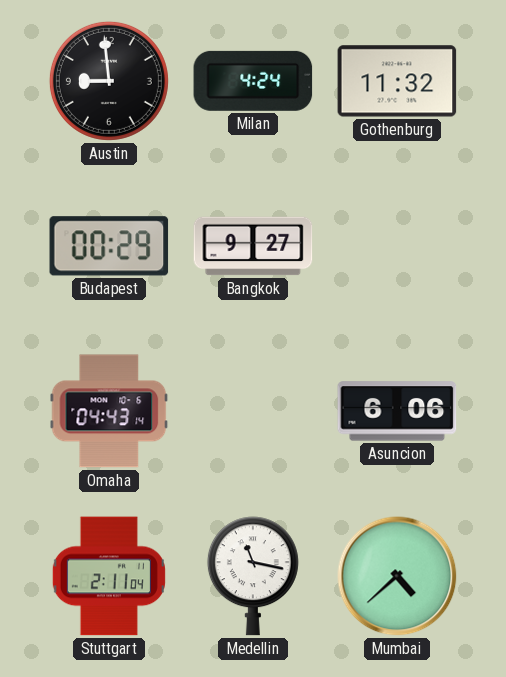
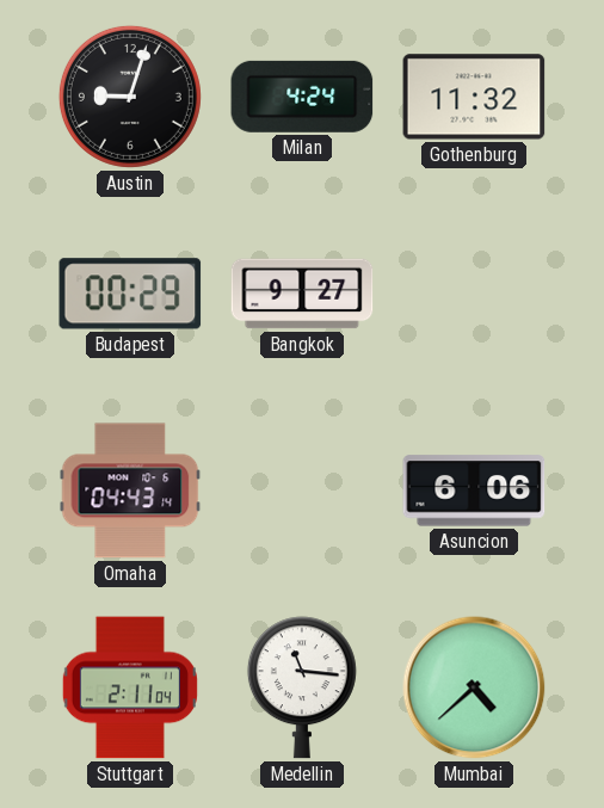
Austin: 8:59 -> 9:03 (130, 97)
Medellin: 11:17 -> 11:16 (302, 687)
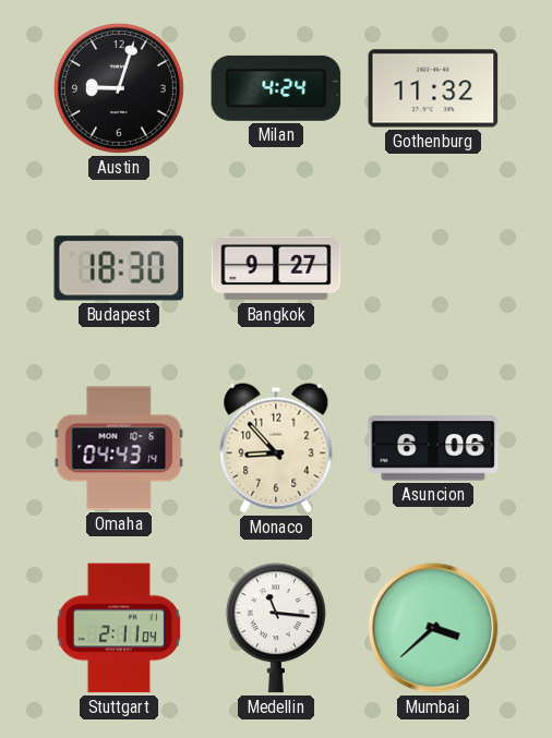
Budapest: 00:29 -> 18:30 (119, 268)
Monaco: none -> 8:53 (276, 448)
Mumbai: 4:38 -> 3:38 (433, 628)
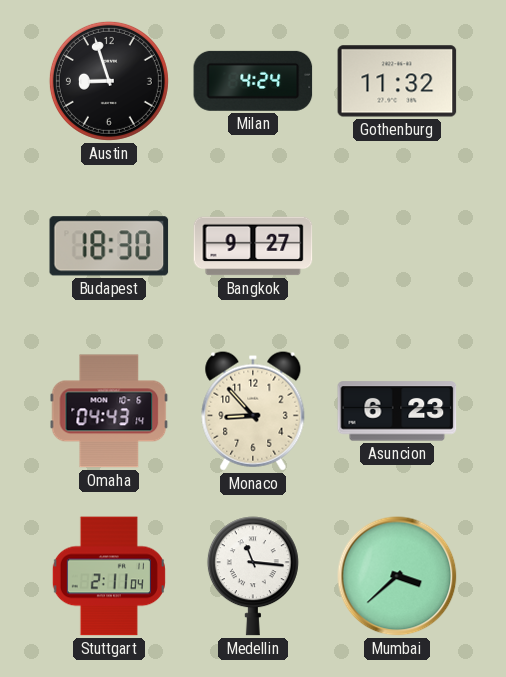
Austin: 9:03 -> 8:57 (109, 81)
Asuncion: 6:06 -> 6:23 (397, 411)
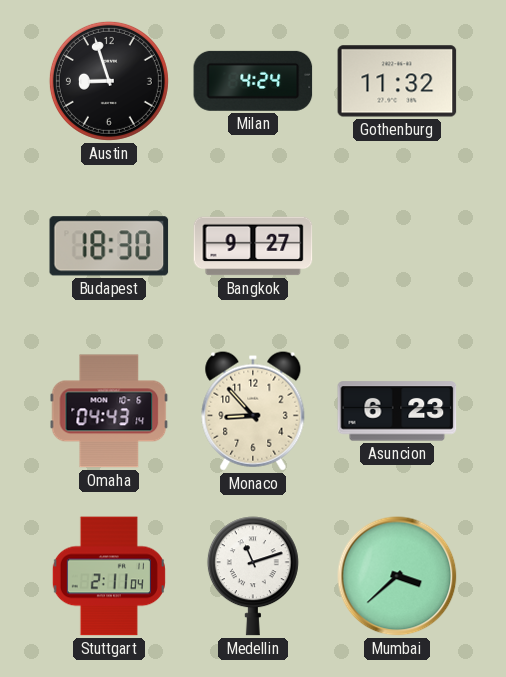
Medellin: 11:16 -> 11:12 (253, 576)
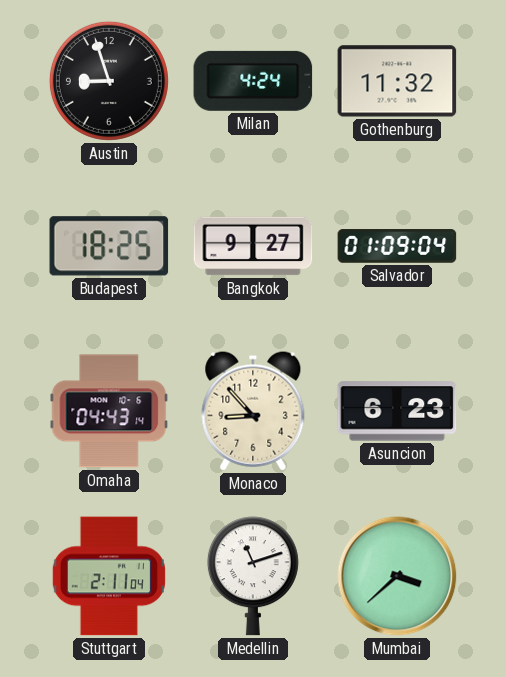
Budapest: 18:30 -> 18:25 (109, 246)
Salvador: none -> 01:09 (397, 246)
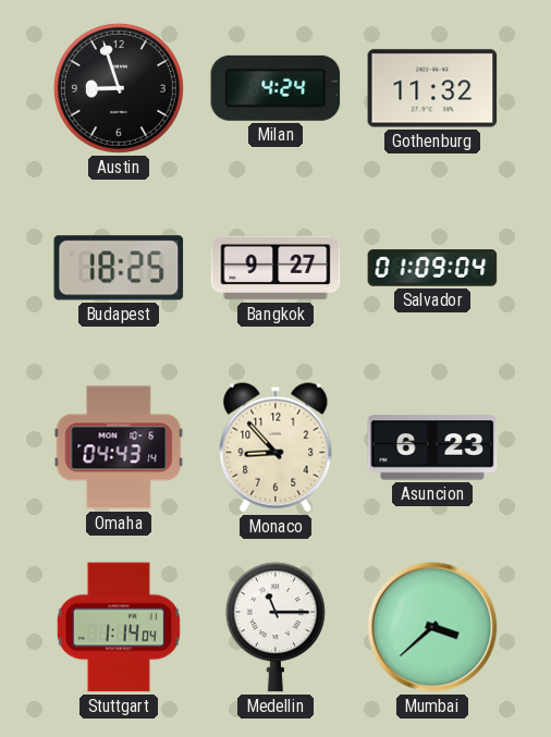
Stuttgart: 2:11 -> 1:14 (119, 627)
Medellin: 11:12 -> 11:15 (275, 627)
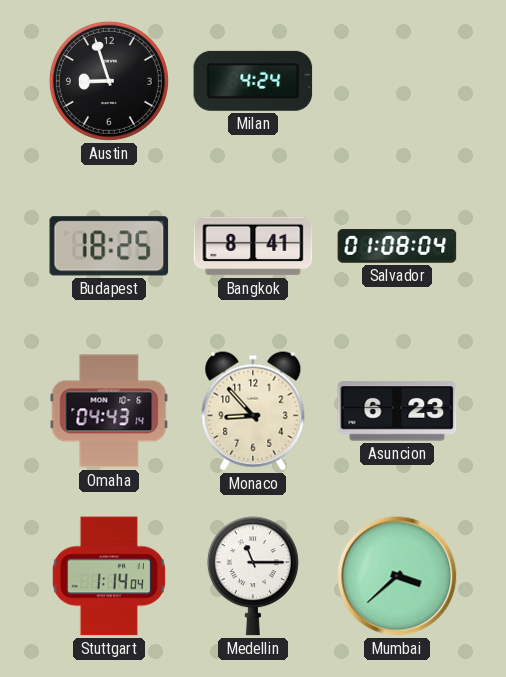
Gothenburg: 11:32 -> none (432, 88)
Bangkok: 9:27 -> 8:41 (253, 246)
Salvador: 01:09 -> 01:08 (397, 246)
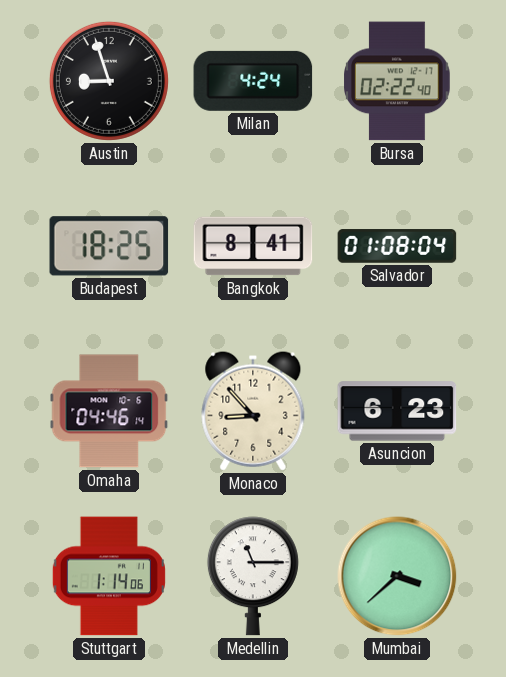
Bursa: none -> 02:22 (397, 81)
Omaha: 04:43 -> 04:46 (109, 411)
Stuttgart: 1:14:04 -> 1:14:06 (109, 576)
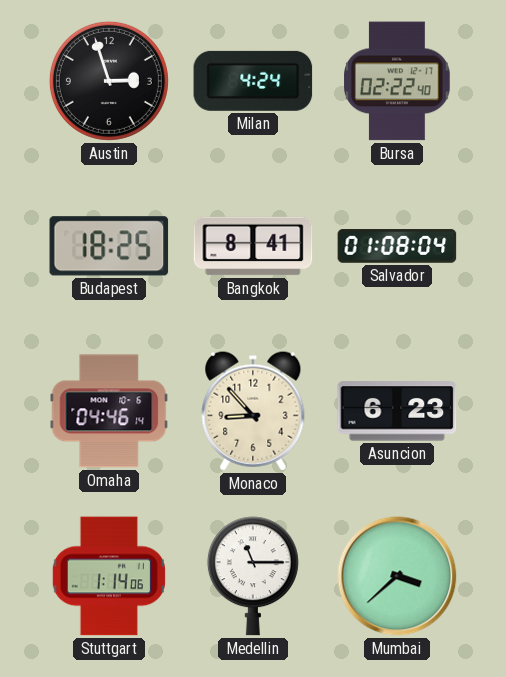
Austin: 8:57 -> 2:57 (109, 81)
